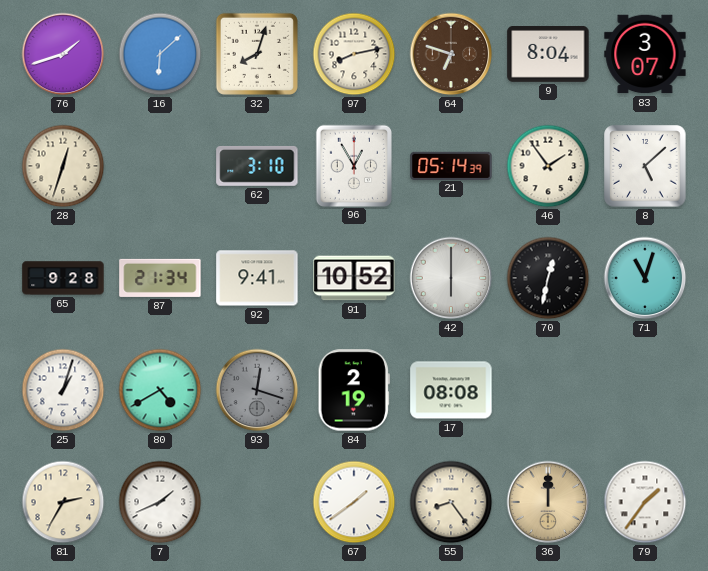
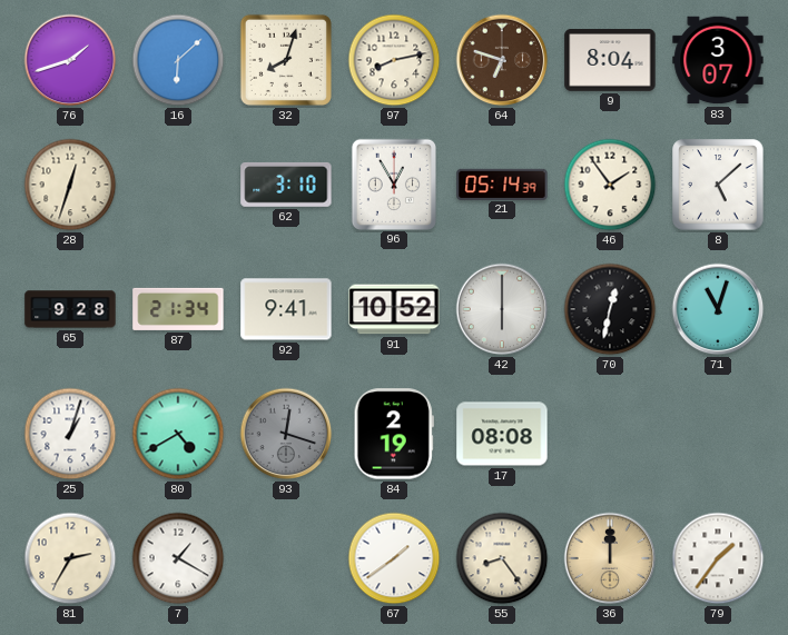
7: 1:41 -> 1:20 (178, 558)
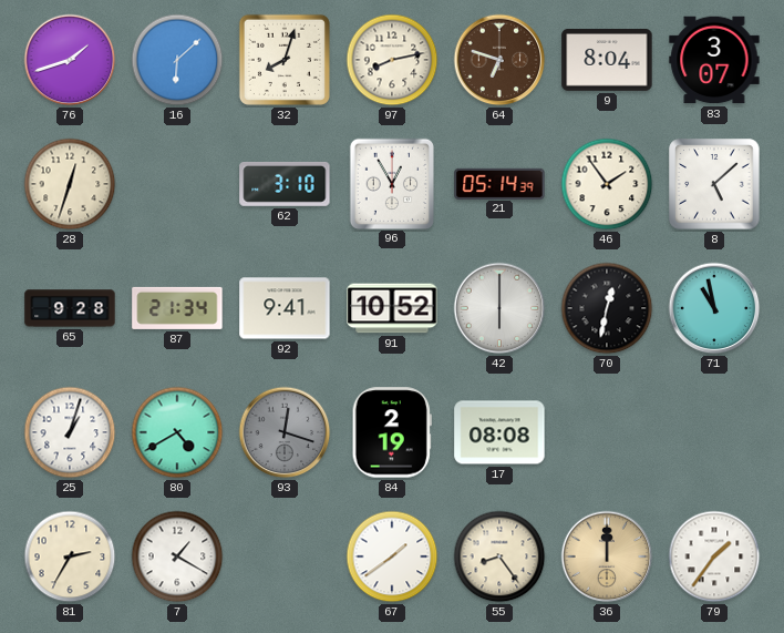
71: 11:03 -> 10:58 (714, 308)
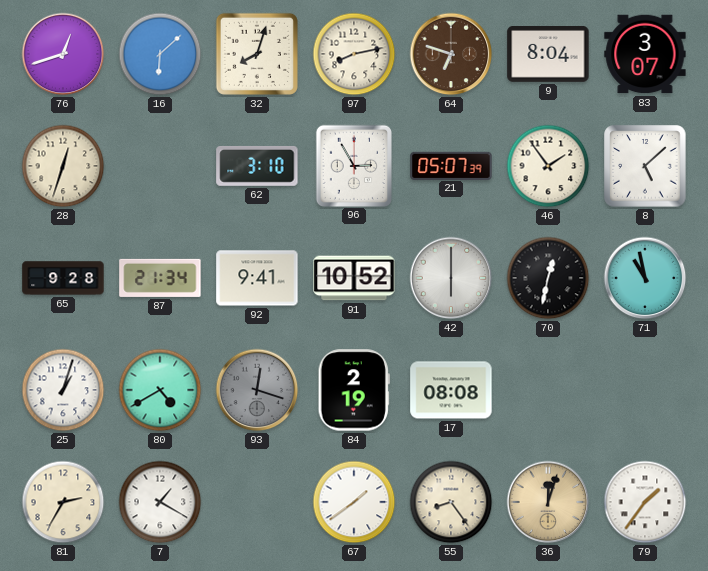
76: 1:42 -> 12:42 (63, 54)
96: 12:55 -> 2:55 (353, 165)
21: 05:14 -> 05:07 (451, 165)
36: 12:00 -> 12:03 (548, 502)
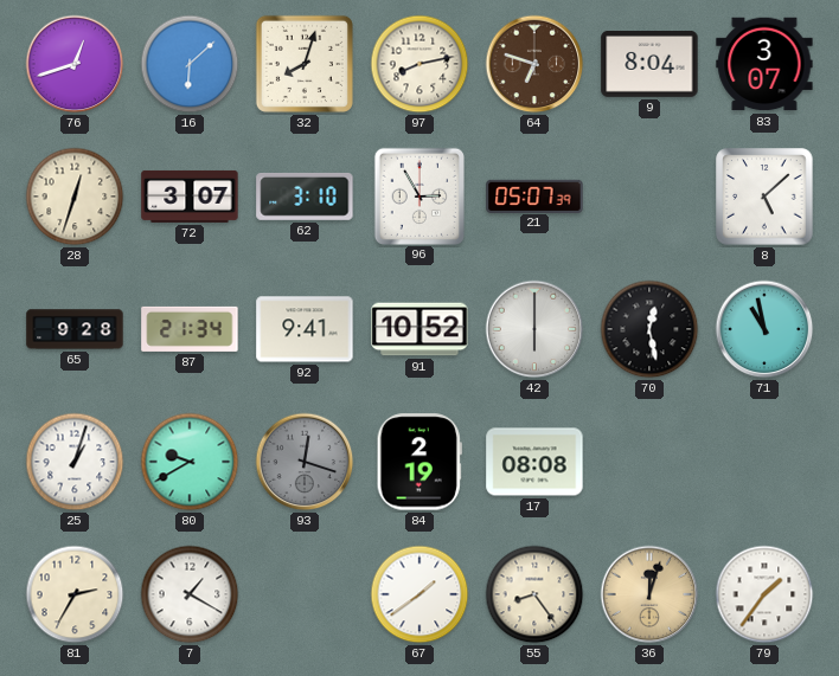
72: none -> 3:07 (190, 197)
46: 1:54 -> none (548, 166)
70: 12:32 -> 12:28 (649, 329)
80: 4:40 -> 9:40 (190, 462)
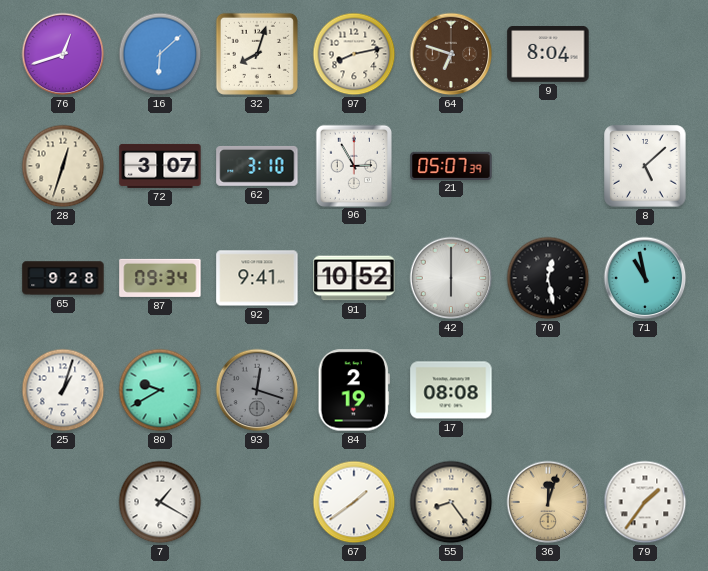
83: 3:07 -> none (764, 64)
87: 21:34 -> 09:34 (160, 278)
81: 2:35 -> none (75, 594)
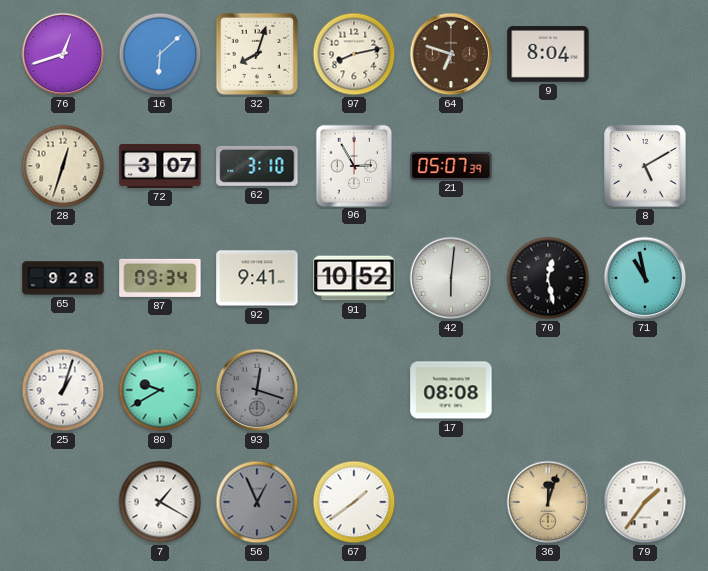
8: 5:08 -> 5:10 (645, 166)
42: 6:00 -> 6:01 (451, 278)
84: 2:19 -> none (354, 390)
56: none -> 12:56 (257, 502)
55: 8:24 -> none (451, 502)
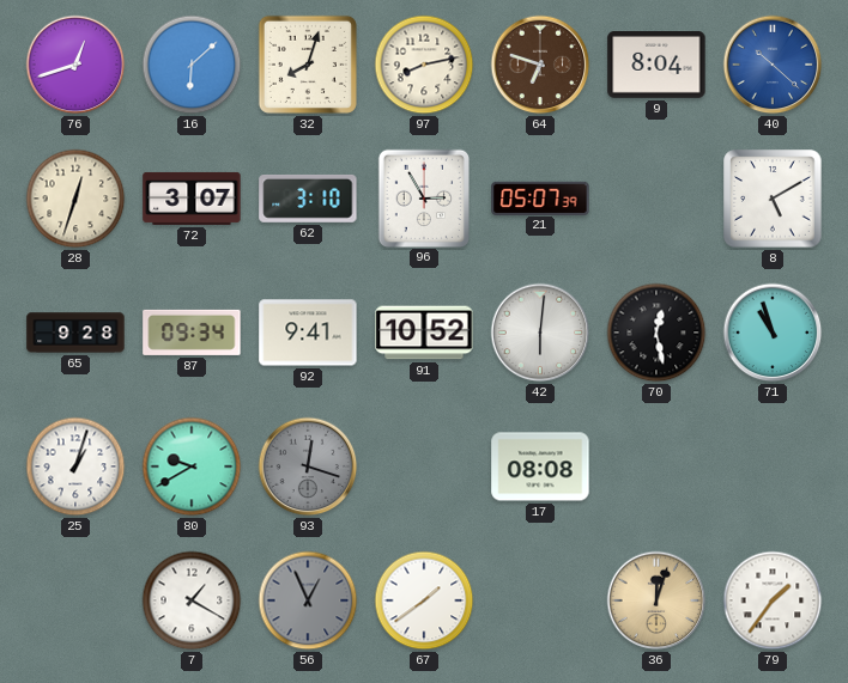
40: none -> 10:22 (773, 65)
71: 10:58 -> 10:57 (773, 333)
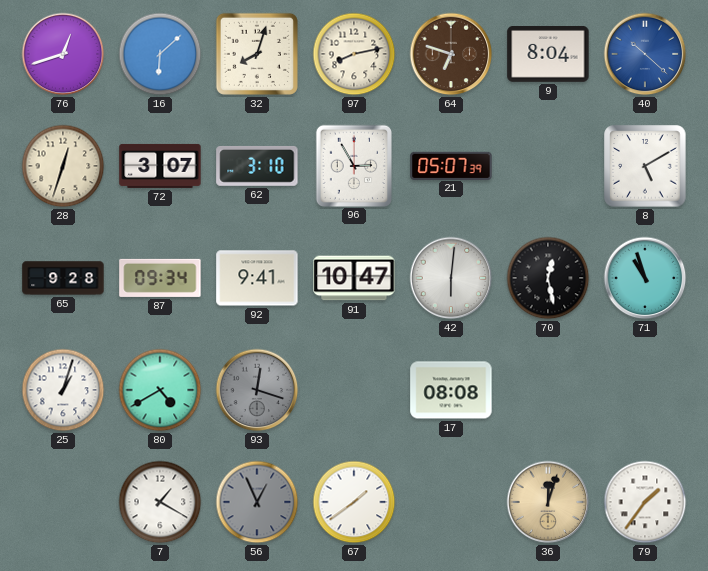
91: 10:52 -> 10:47 (354, 278)
80: 9:40 -> 4:40 (160, 390)
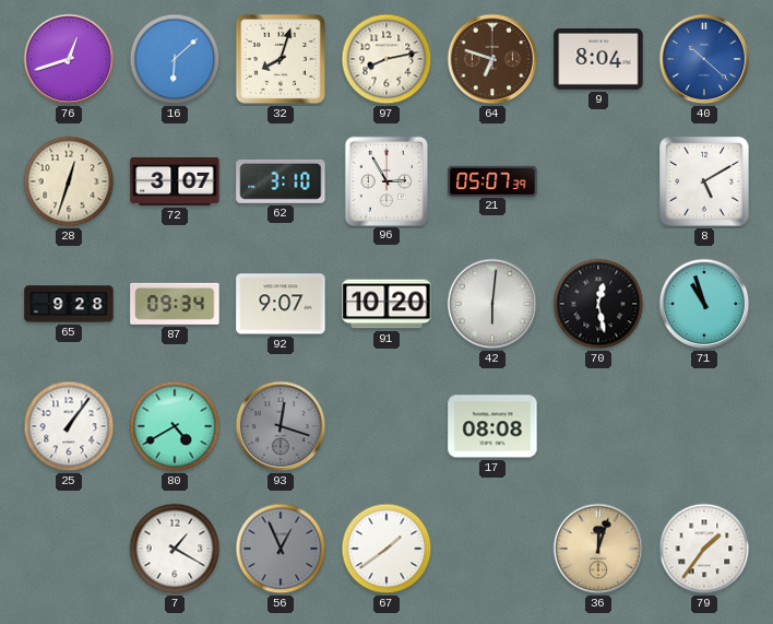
92: 9:41 -> 9:07 (281, 304)
91: 10:47 -> 10:20 (386, 304)
25: 1:03 -> 1:06 (69, 426)
